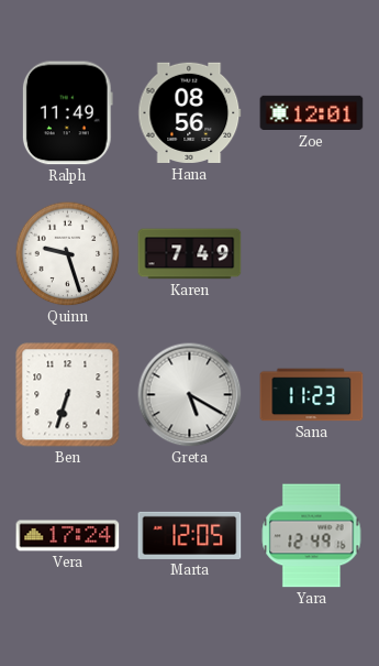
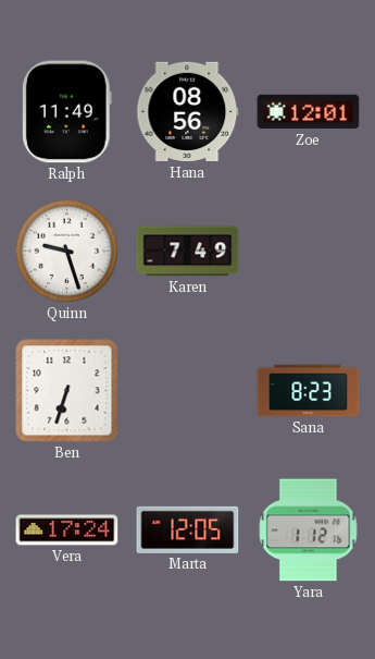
Greta: 5:20 -> none (190, 395)
Sana: 11:23 -> 8:23 (309, 391)
Yara: 12:49 -> 1:12 (309, 530)
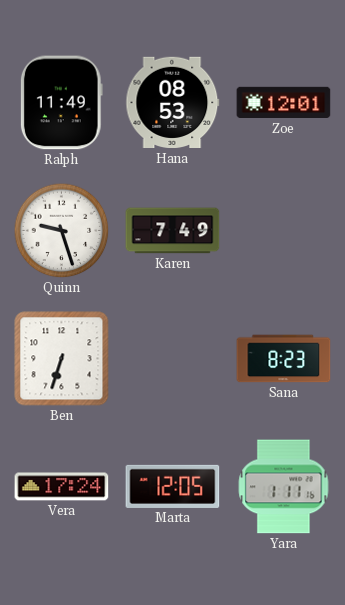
Hana: 08:56 -> 08:53 (173, 103)
Yara: 1:12 -> 1:11 (284, 487)
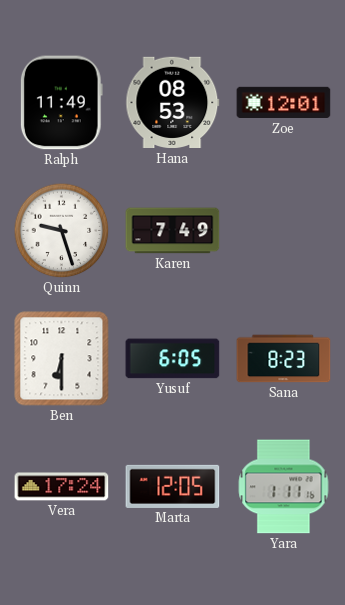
Ben: 6:33 -> 6:30 (62, 359)
Yusuf: none -> 6:05 (173, 359)
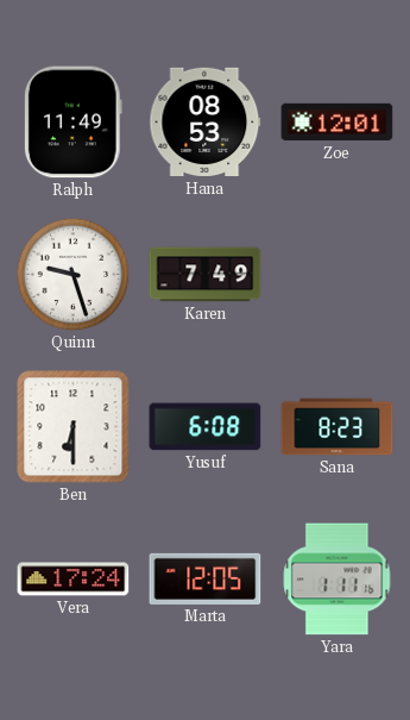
Yusuf: 6:05 -> 6:08 (206, 427)
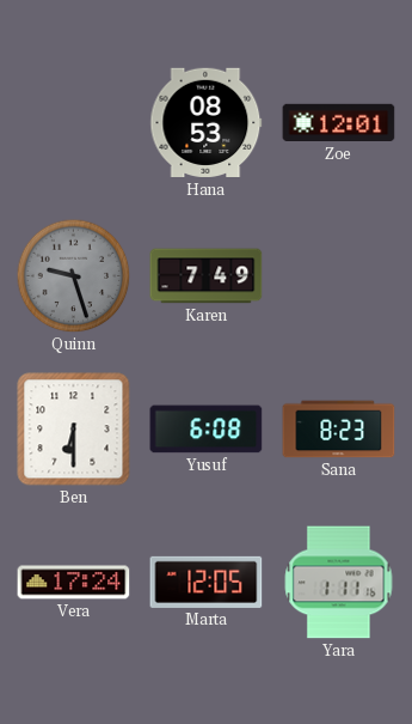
Ralph: 11:49 -> none (72, 123)
Quinn dial: white -> grey (74, 276)
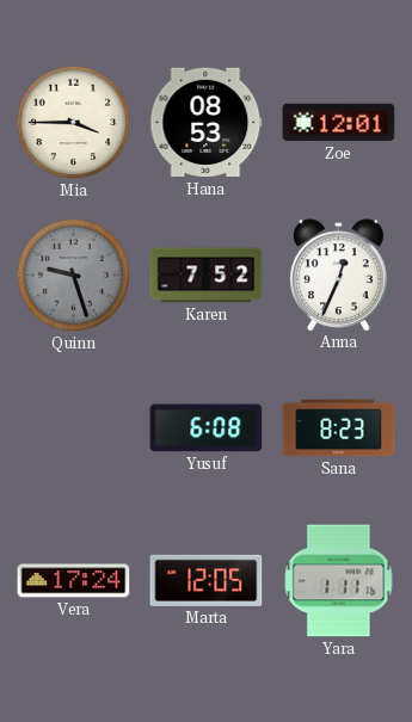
Mia: none -> 3:45 (74, 123)
Karen: 7:49 -> 7:52 (207, 276)
Anna: none -> 12:34 (339, 274)
Ben: 6:30 -> none (74, 430)
